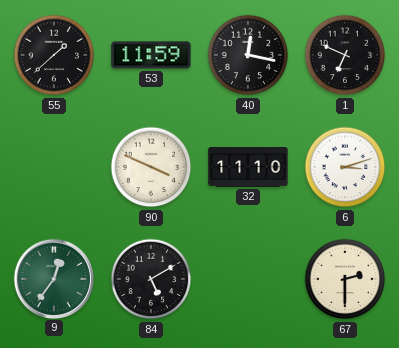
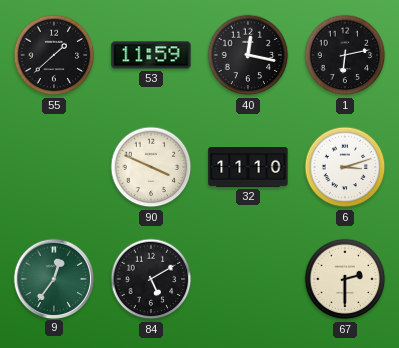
1: 6:49 -> 6:13 (345, 55)
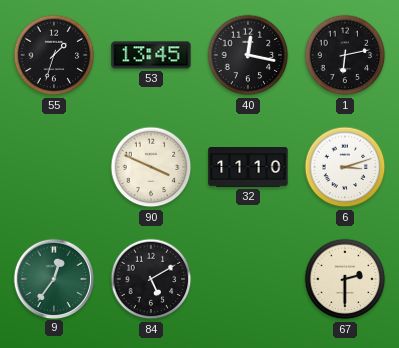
55: 1:38 -> 1:33 (54, 55)
53: 11:59 -> 13:45 (151, 55)
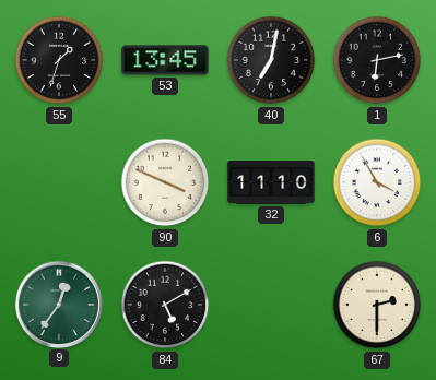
40: 12:17 -> 7:02 (271, 60)
6: 3:12 -> 3:55 (377, 182)
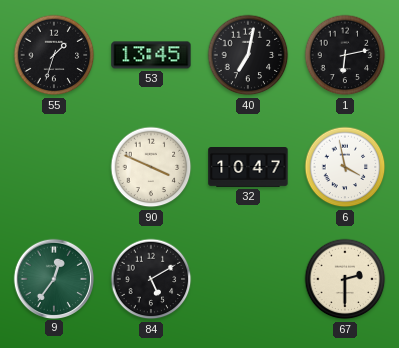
32: 11:10 -> 10:47 (248, 168)
6: 3:55 -> 3:58 (345, 167)
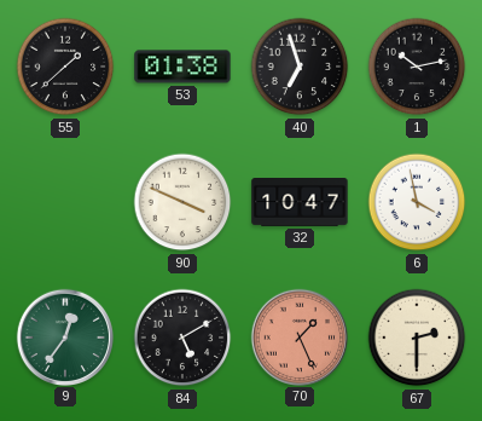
55: 1:33 -> 1:38 (65, 67)
53: 13:45 -> 01:38 (182, 67)
40: 7:02 -> 6:57 (300, 67)
1: 6:13 -> 10:13 (417, 67)
70: none -> 1:26 (298, 336)
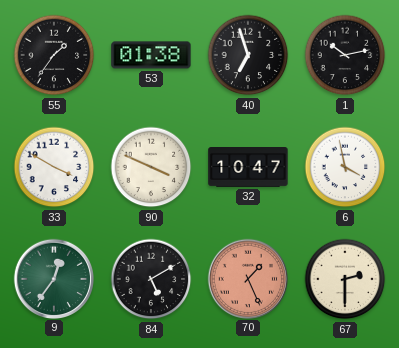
55: 1:38 -> 1:36 (54, 55)
33: none -> 3:50 (54, 167)
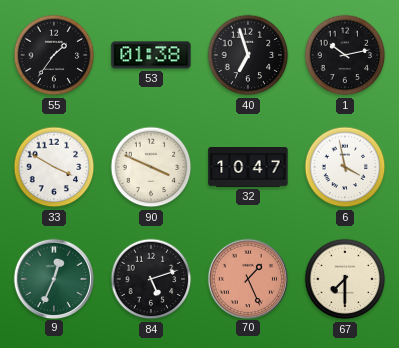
9: 12:36 -> 12:34 (53, 278)
84: 5:10 -> 5:12 (151, 279)
67: 2:30 -> 7:30 (345, 279)
